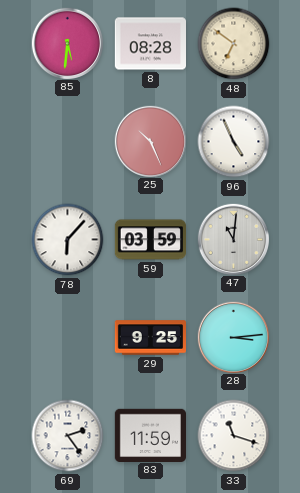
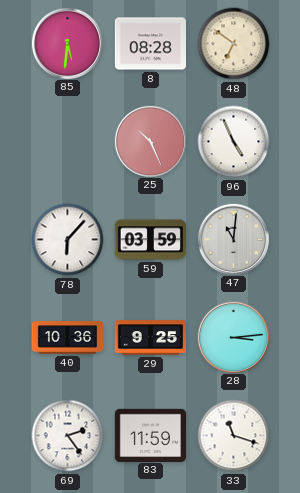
40: none -> 10:36 (68, 338)
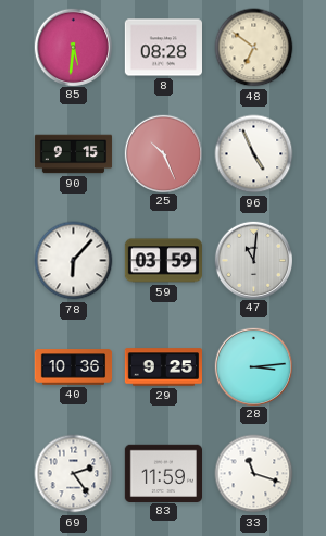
90: none -> 9:15 (74, 154)
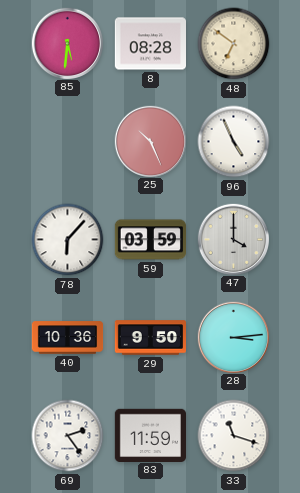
90: 9:15 -> none (74, 154)
47: 11:01 -> 4:00 (233, 239)
29: 9:25 -> 9:50 (150, 338)
